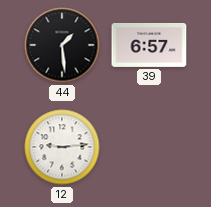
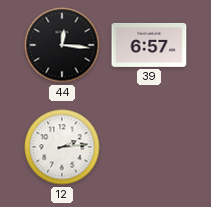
44: 1:29 -> 12:16 (62, 45)
12: 9:14 -> 2:14 (62, 147)
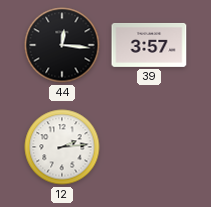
39: 6:57 -> 3:57 (149, 45)
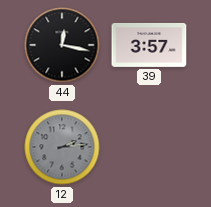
44: 12:16 -> 12:17 (62, 45)
12 dial: white -> grey (62, 147)
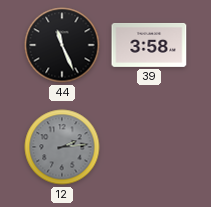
44: 12:17 -> 11:26 (62, 45)
39: 3:57 -> 3:58 (149, 45)
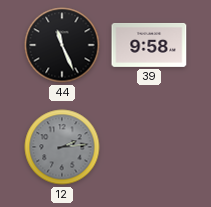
39: 3:58 -> 9:58 (149, 45)
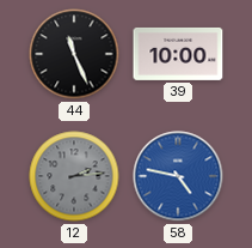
39: 9:58 -> 10:00 (178, 54)
58: none -> 4:47 (178, 176)
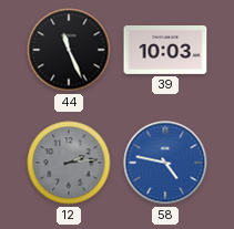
39: 10:00 -> 10:03 (165, 50)
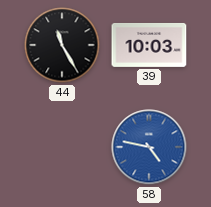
44: 11:26 -> 11:25 (62, 45)
12: 2:14 -> none (69, 163)
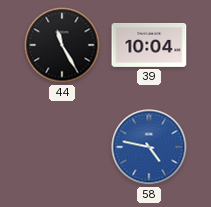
39: 10:03 -> 10:04 (149, 45)
